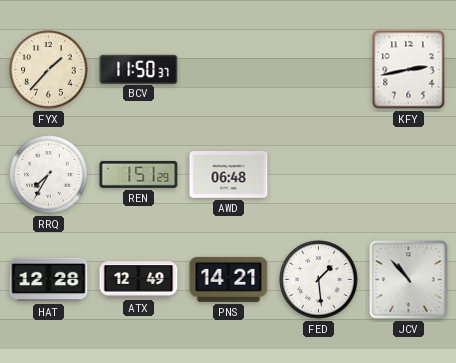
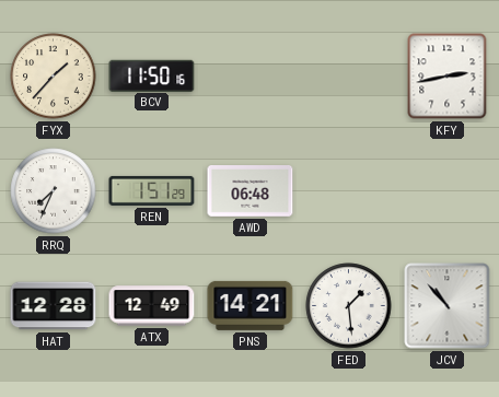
BCV: 11:50:37 -> 11:50:16 (152, 75)
RRQ: 7:35 -> 7:34 (54, 191)
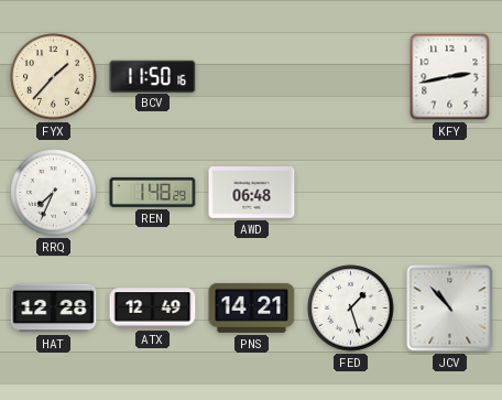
REN: 1:51 -> 1:48 (153, 192)
FED: 1:29 -> 1:27 (351, 309)
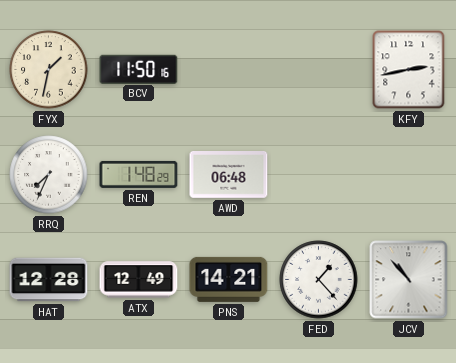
FYX: 1:37 -> 1:32 (49, 70)
FED: 1:27 -> 1:23 (319, 280)
